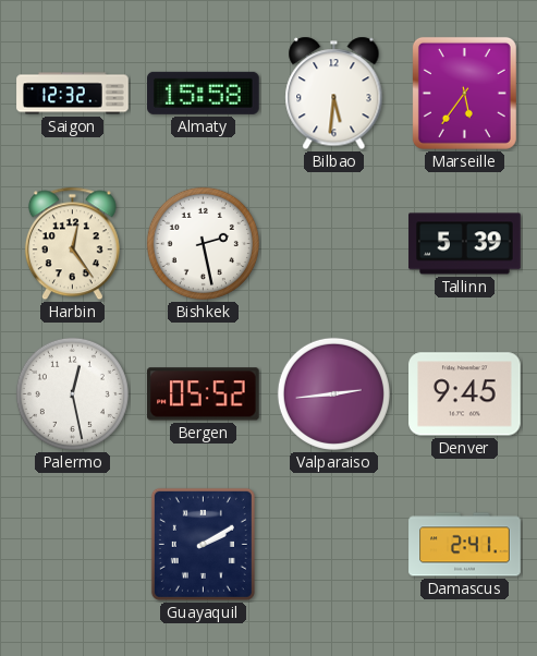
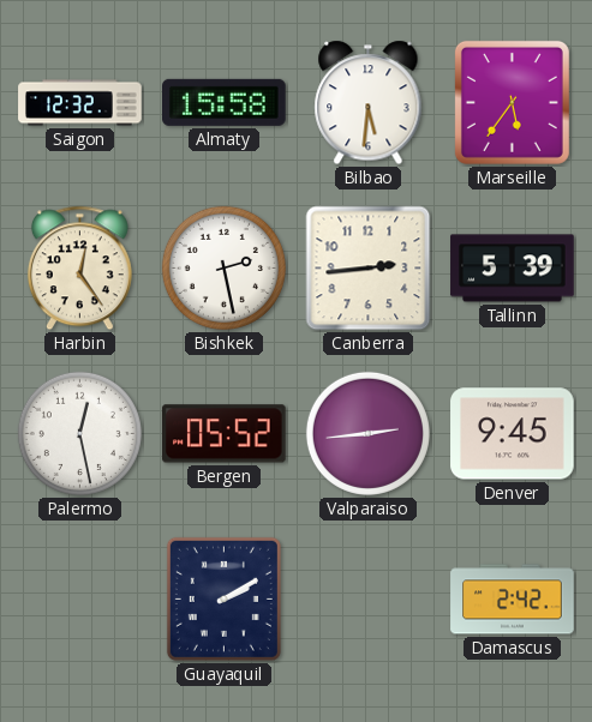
Canberra: none -> 2:44 (369, 269)
Damascus: 2:41 -> 2:42 (513, 600)
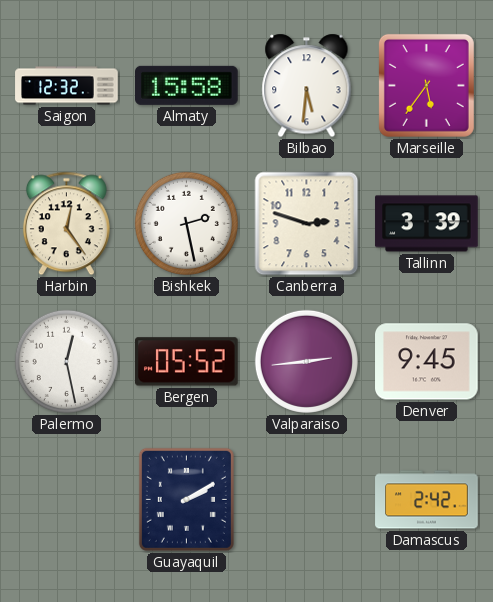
Canberra: 2:44 -> 2:48 (307, 224)
Tallinn: 5:39 -> 3:39 (427, 224)
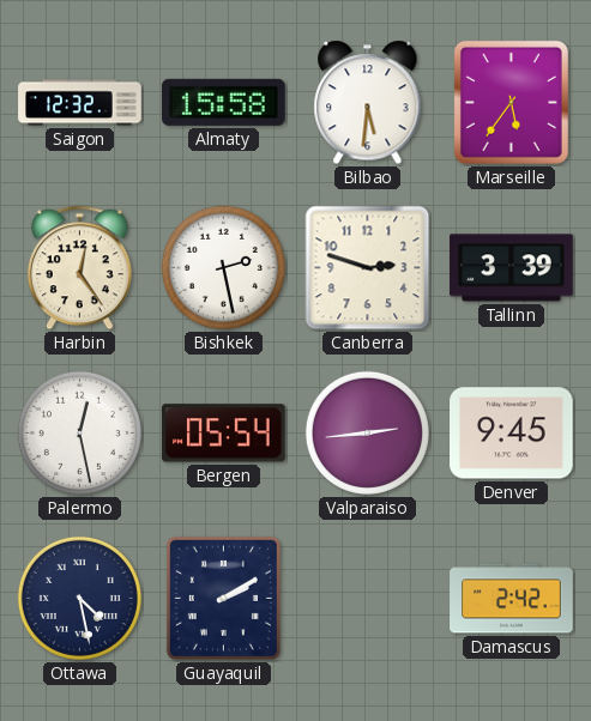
Bergen: 05:52 -> 05:54 (224, 434)
Ottawa: none -> 4:28 (79, 598)
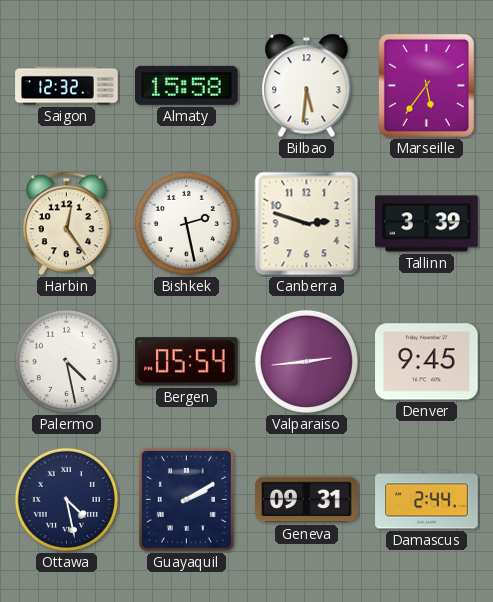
Palermo: 12:28 -> 4:28 (66, 361)
Geneva: none -> 09:31 (307, 500)
Damascus: 2:42 -> 2:44 (427, 500)
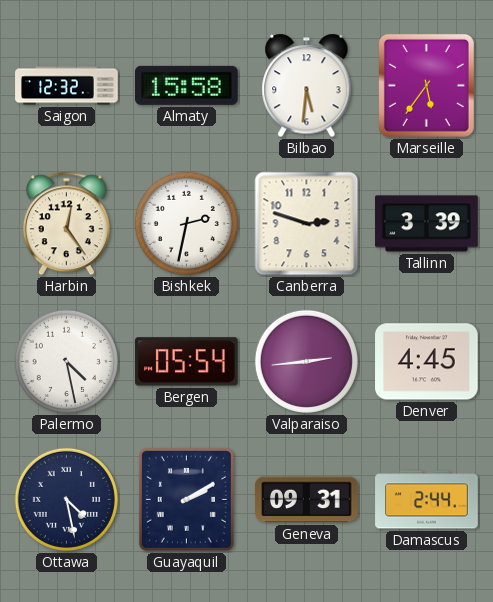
Bishkek: 2:28 -> 2:32 (186, 223)
Denver: 9:45 -> 4:45 (427, 362)
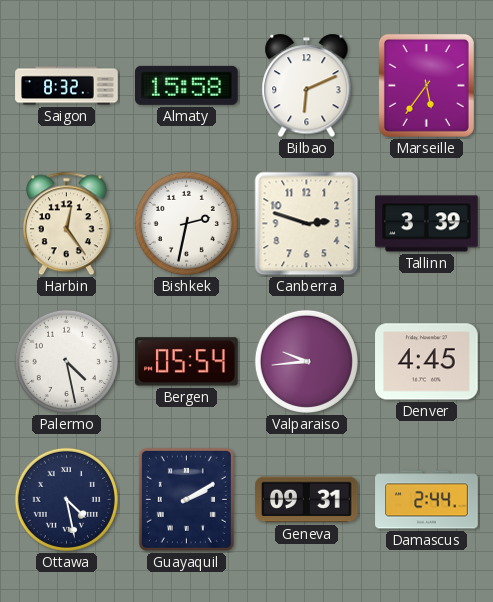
Saigon: 12:32 -> 8:32 (67, 86)
Bilbao: 5:31 -> 6:11 (307, 86)
Valparaiso: 2:44 -> 9:44 (306, 361)
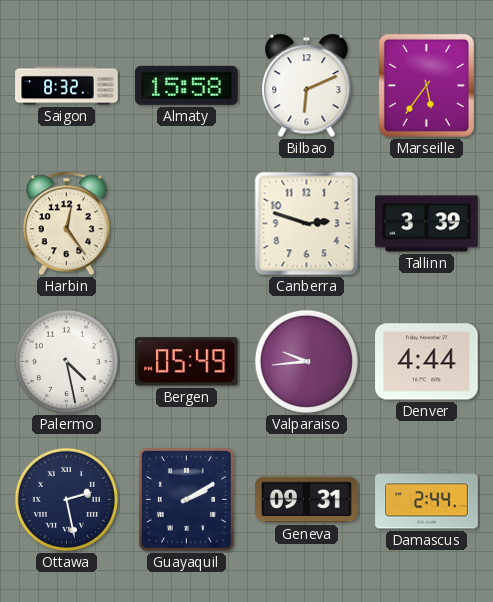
Bishkek: 2:32 -> none (186, 223)
Bergen: 05:54 -> 05:49 (187, 362)
Denver: 4:45 -> 4:44 (427, 362)
Ottawa: 4:28 -> 2:28 (66, 499)
